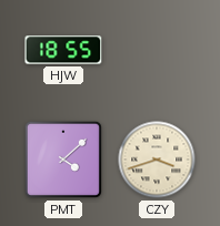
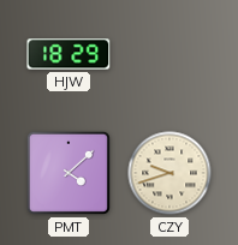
HJW: 18:55 -> 18:29 (69, 54)
CZY: 3:42 -> 9:42 (169, 173)
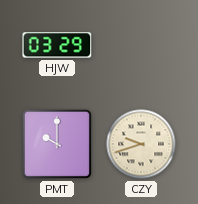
HJW: 18:29 -> 03:29 (57, 45)
PMT: 4:08 -> 10:00 (57, 144)
